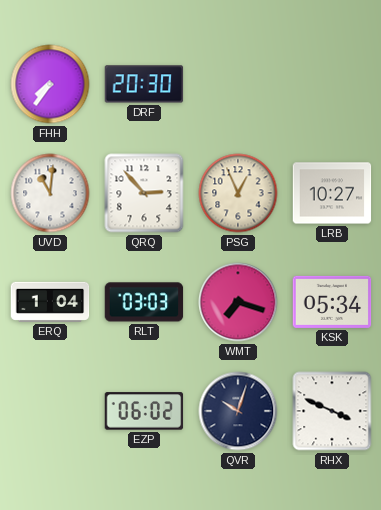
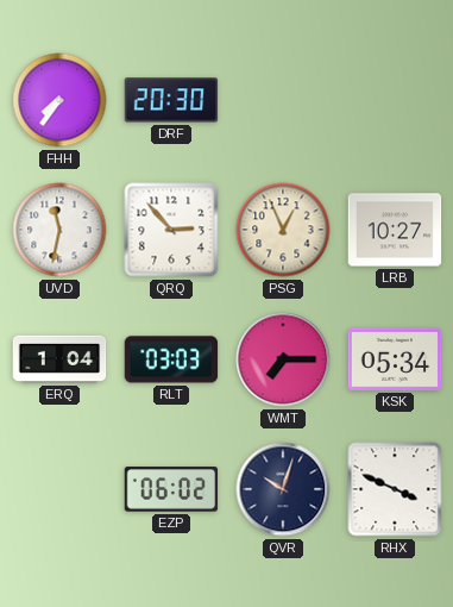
UVD: 11:01 -> 11:32 (59, 230)
WMT: 7:18 -> 7:15 (283, 359)
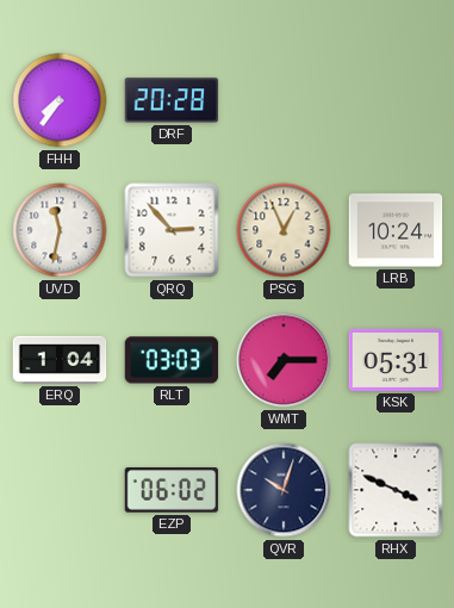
DRF: 20:30 -> 20:28 (172, 100)
LRB: 10:27 -> 10:24 (396, 230)
KSK: 05:34 -> 05:31 (396, 360)
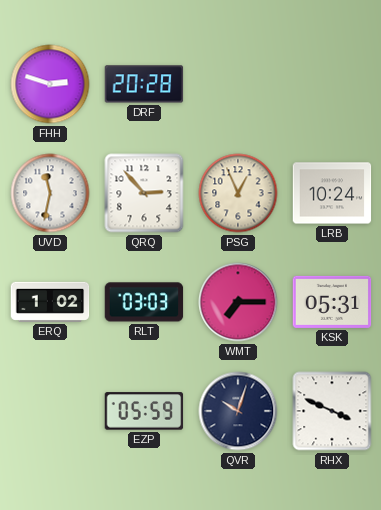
FHH: 7:36 -> 2:48 (50, 84)
ERQ: 1:04 -> 1:02 (50, 302)
EZP: 06:02 -> 05:59 (144, 411)
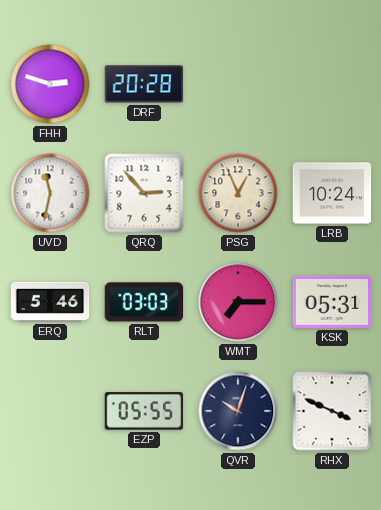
ERQ: 1:02 -> 5:46 (50, 302)
EZP: 05:59 -> 05:55 (144, 411)
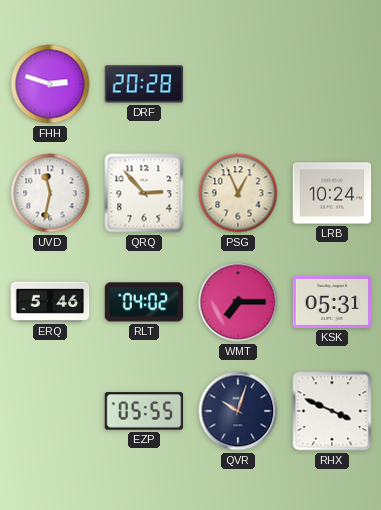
RLT: 03:03 -> 04:02 (144, 302)
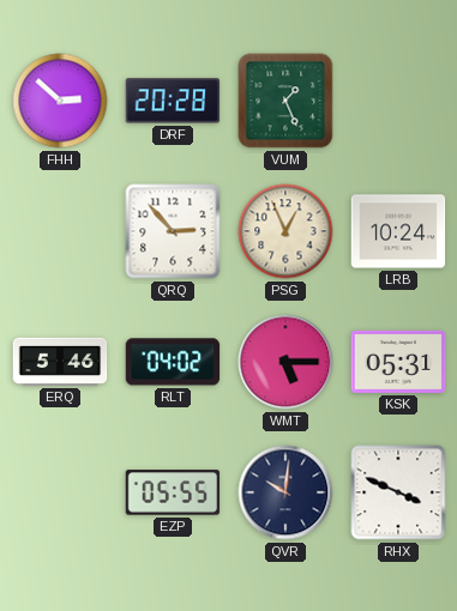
FHH: 2:48 -> 2:52 (60, 101)
VUM: none -> 1:26 (285, 101)
UVD: 11:32 -> none (50, 193)
WMT: 7:15 -> 5:15 (285, 362)
QVR: 10:03 -> 10:01 (285, 492)
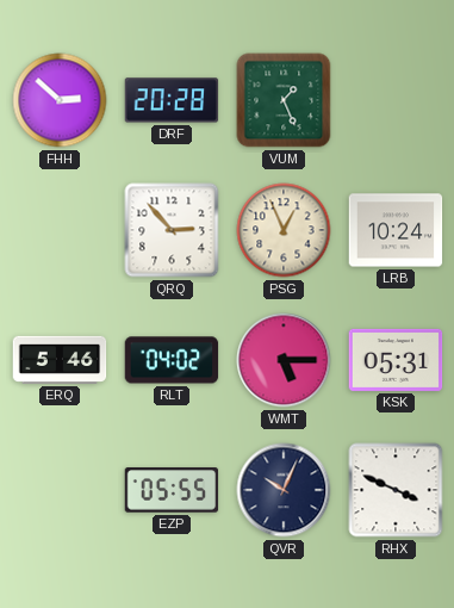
QVR: 10:01 -> 10:04 (284, 490)
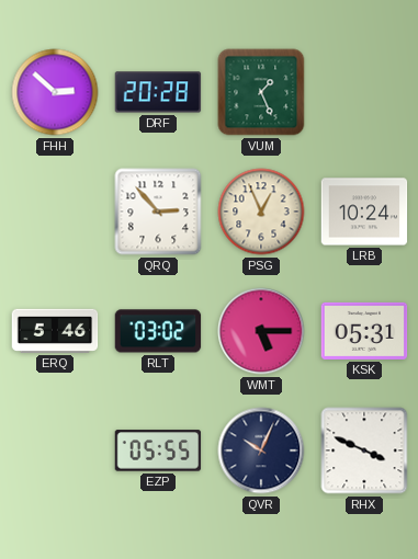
RLT: 04:02 -> 03:02 (158, 331)
